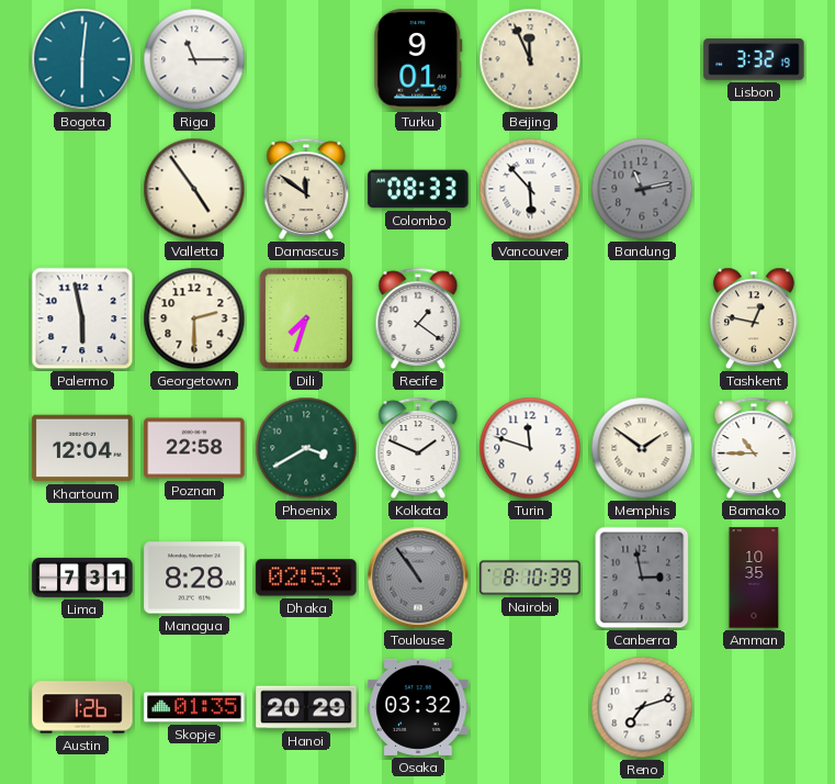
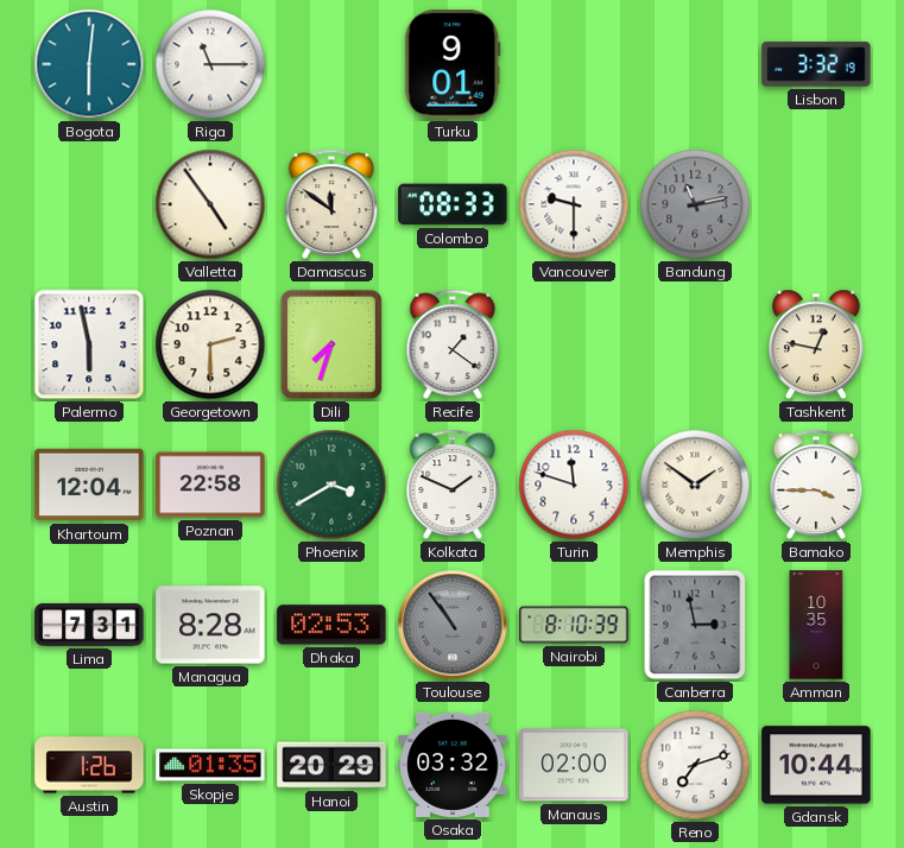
Beijing: 11:56 -> none (530, 59)
Vancouver: 5:53 -> 9:30 (574, 204)
Bamako: 10:45 -> 3:45 (816, 485)
Manaus: none -> 02:00 (574, 765)
Gdansk: none -> 10:44 (816, 765)
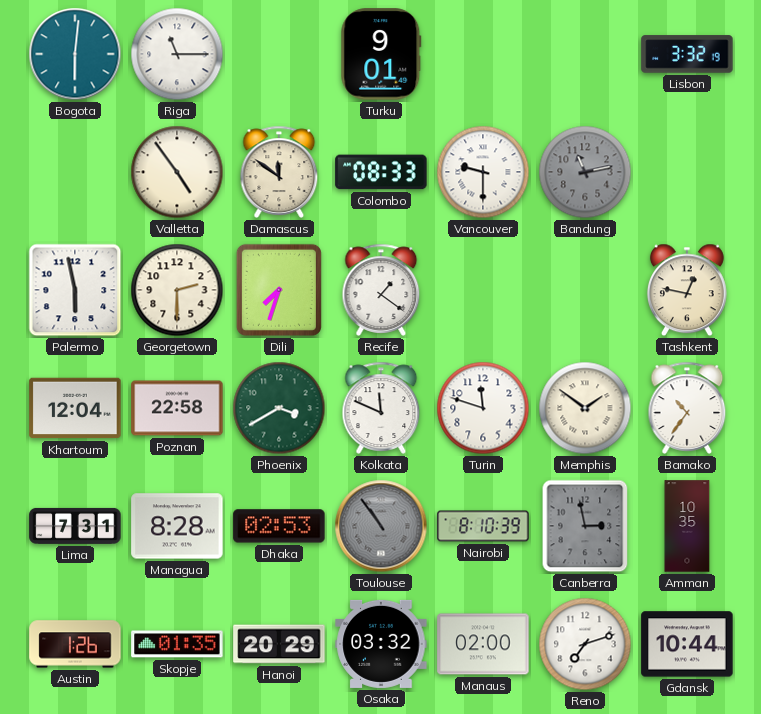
Kolkata: 1:49 -> 11:49 (381, 408)
Bamako: 3:45 -> 10:36 (687, 408)
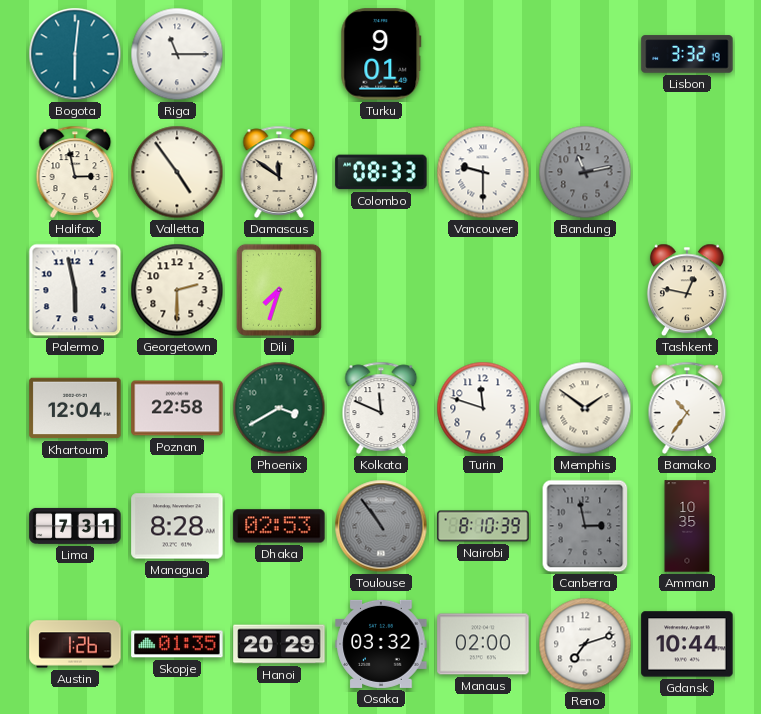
Halifax: none -> 2:58 (75, 172)
Recife: 1:21 -> none (381, 290)
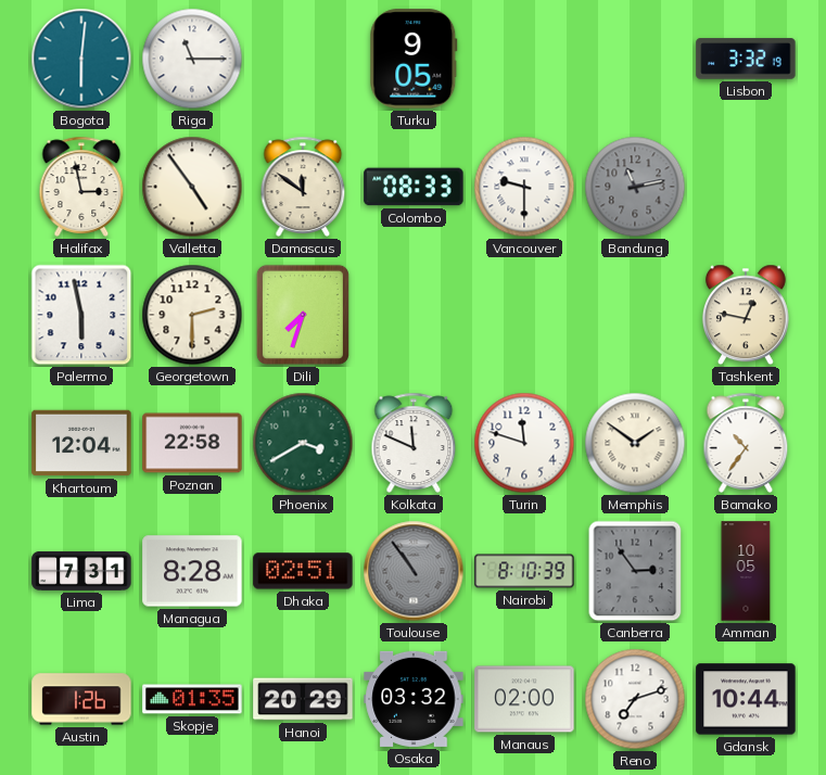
Turku: 9:01 -> 9:05 (414, 59)
Dhaka: 02:53 -> 02:51 (303, 571)
Canberra: 2:58 -> 2:54 (635, 571)
Amman: 10:35 -> 10:05 (746, 571)
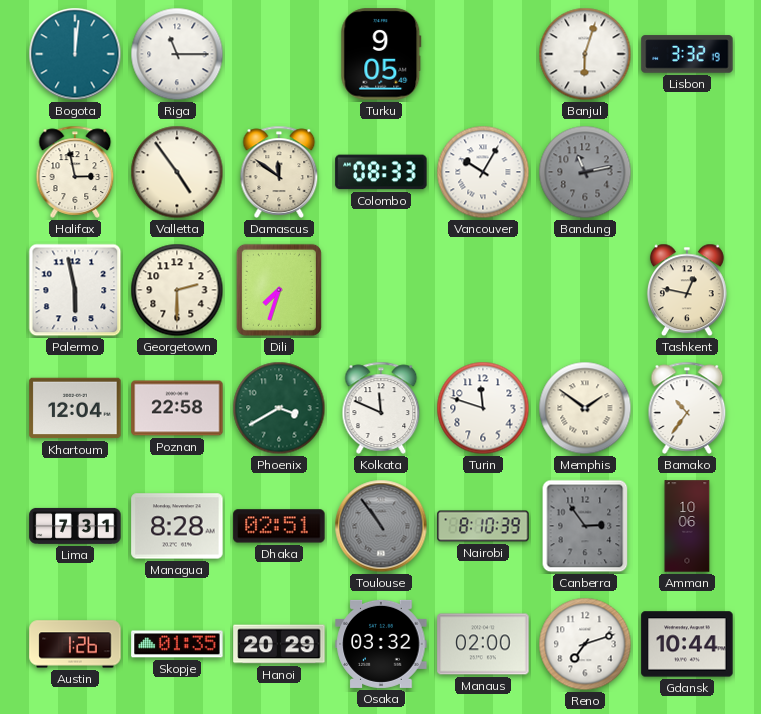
Bogota: 6:01 -> 12:01 (75, 54)
Banjul: none -> 6:03 (585, 54)
Vancouver: 9:30 -> 10:05 (483, 172)
Amman: 10:05 -> 10:06 (687, 526)
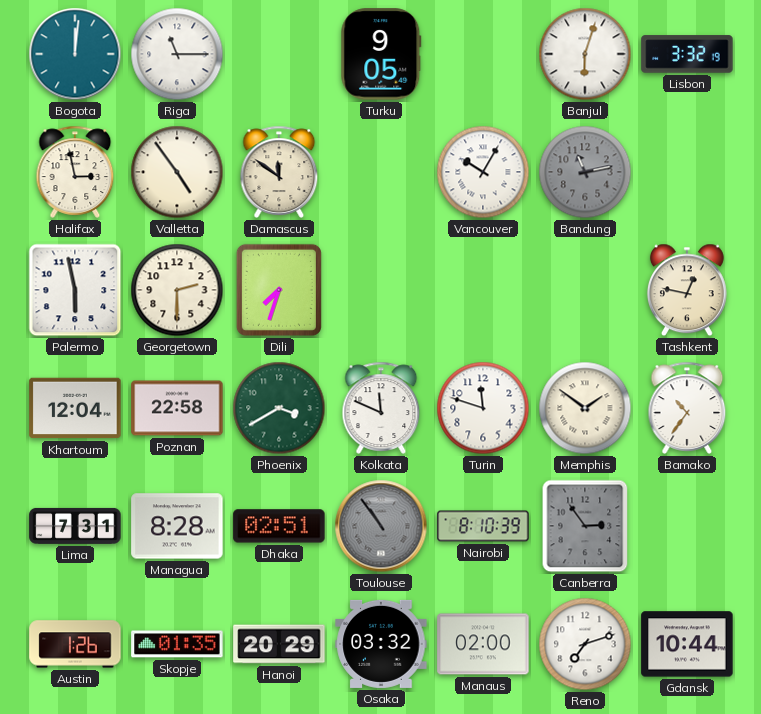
Colombo: 08:33 -> none (381, 172)
Amman: 10:06 -> none (687, 526)
